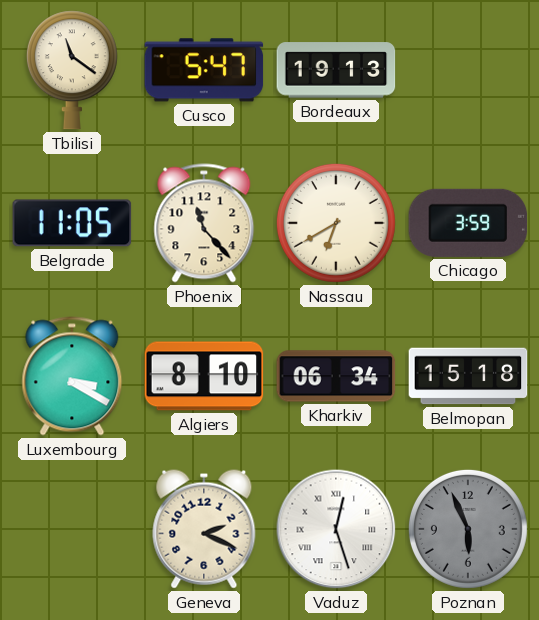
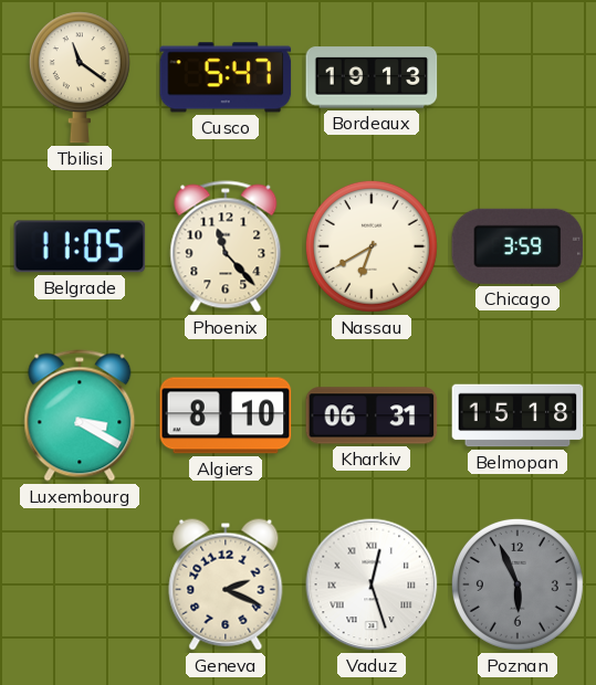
Kharkiv: 06:34 -> 06:31 (372, 415)
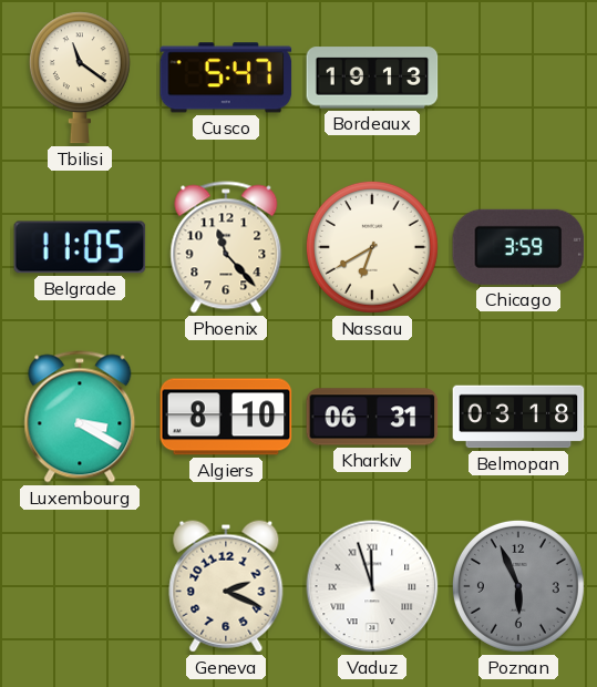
Belmopan: 15:18 -> 03:18 (518, 417)
Vaduz: 12:27 -> 11:57 (372, 586)
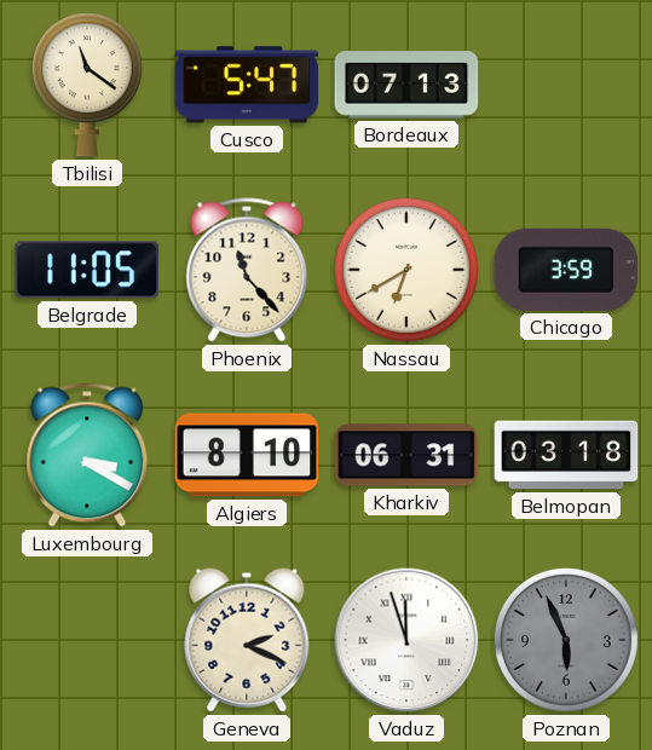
Bordeaux: 19:13 -> 07:13 (406, 85)
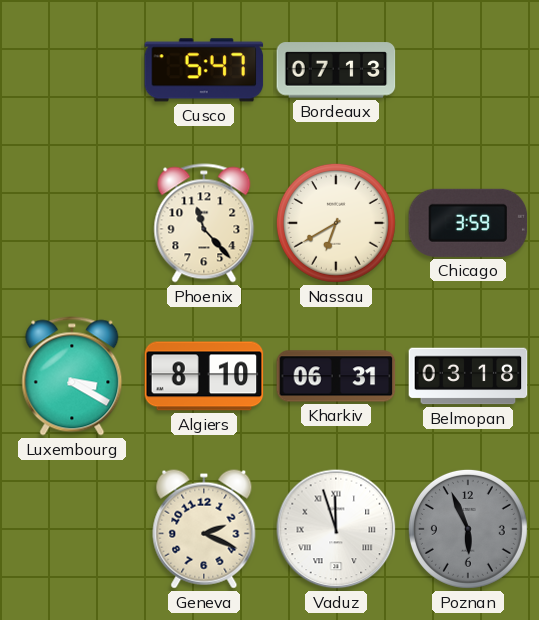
Tbilisi: 11:21 -> none (87, 85)
Belgrade: 11:05 -> none (87, 270)
